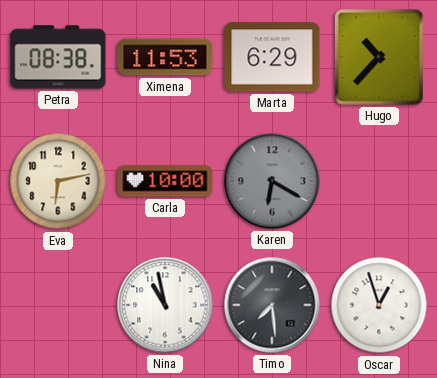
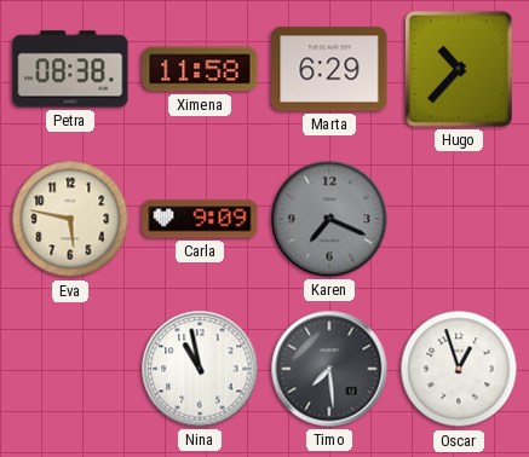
Ximena: 11:53 -> 11:58 (200, 69)
Eva: 6:13 -> 5:47 (70, 219)
Carla: 10:00 -> 9:09 (200, 219)
Karen: 6:20 -> 7:19 (329, 219)
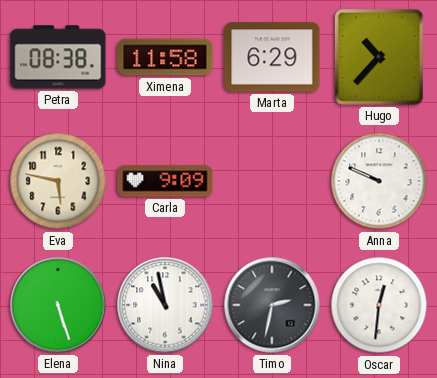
Karen: 7:19 -> none (329, 219)
Anna: none -> 9:49 (379, 181)
Elena: none -> 5:27 (58, 305)
Timo: 7:29 -> 2:32 (272, 305)
Oscar: 12:57 -> 12:31 (379, 305)
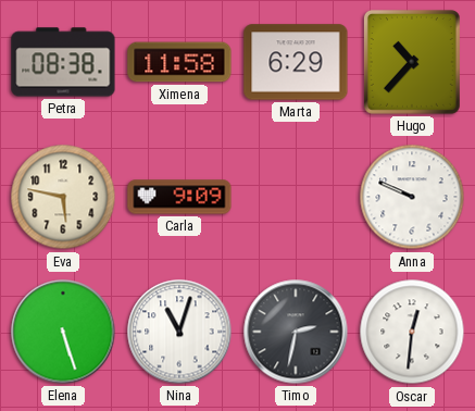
Nina: 10:58 -> 11:03 (179, 332)
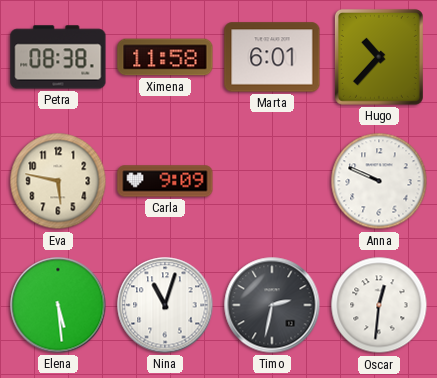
Marta: 6:29 -> 6:01 (272, 57)
Elena: 5:27 -> 5:29 (58, 305)
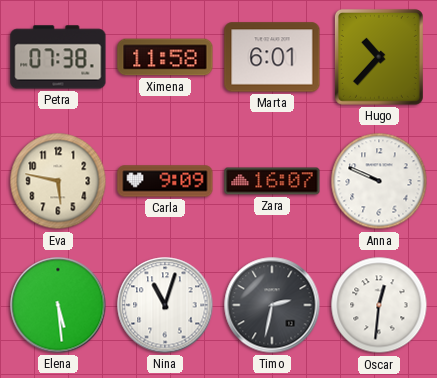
Petra: 08:38 -> 07:38 (58, 57)
Zara: none -> 16:07 (272, 181)
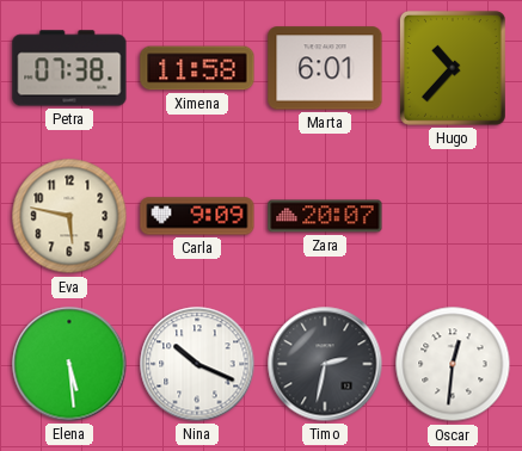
Zara: 16:07 -> 20:07 (325, 216)
Anna: 9:49 -> none (379, 181)
Nina: 11:03 -> 10:19 (197, 364)
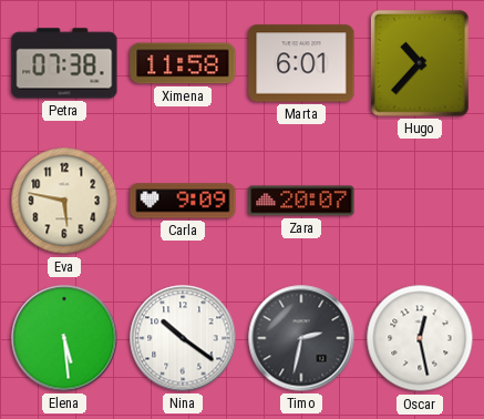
Nina: 10:19 -> 10:21 (183, 338)
Oscar: 12:31 -> 12:28 (420, 338)
